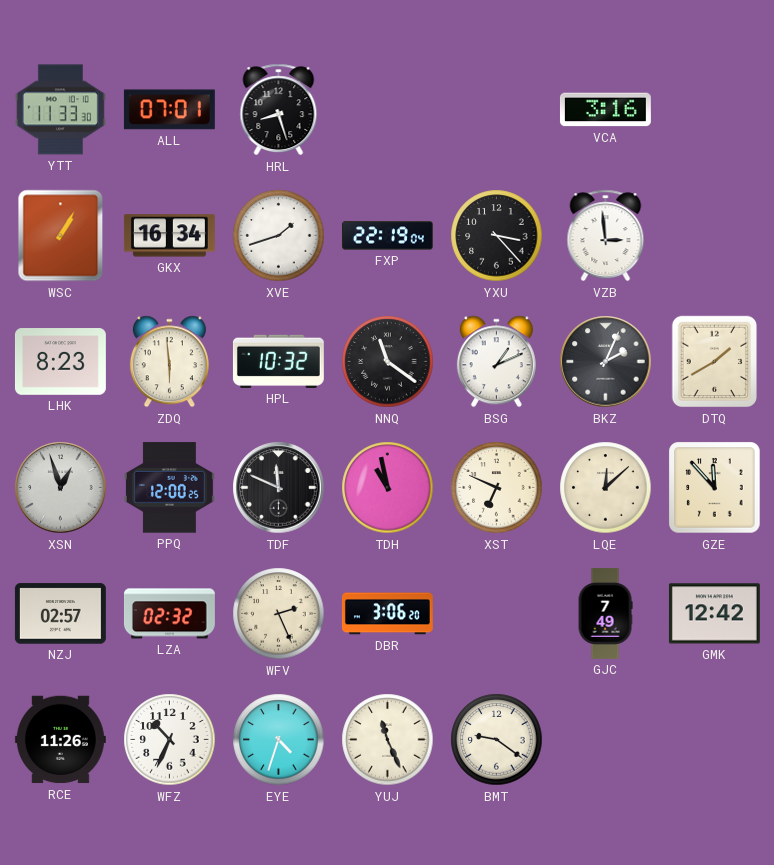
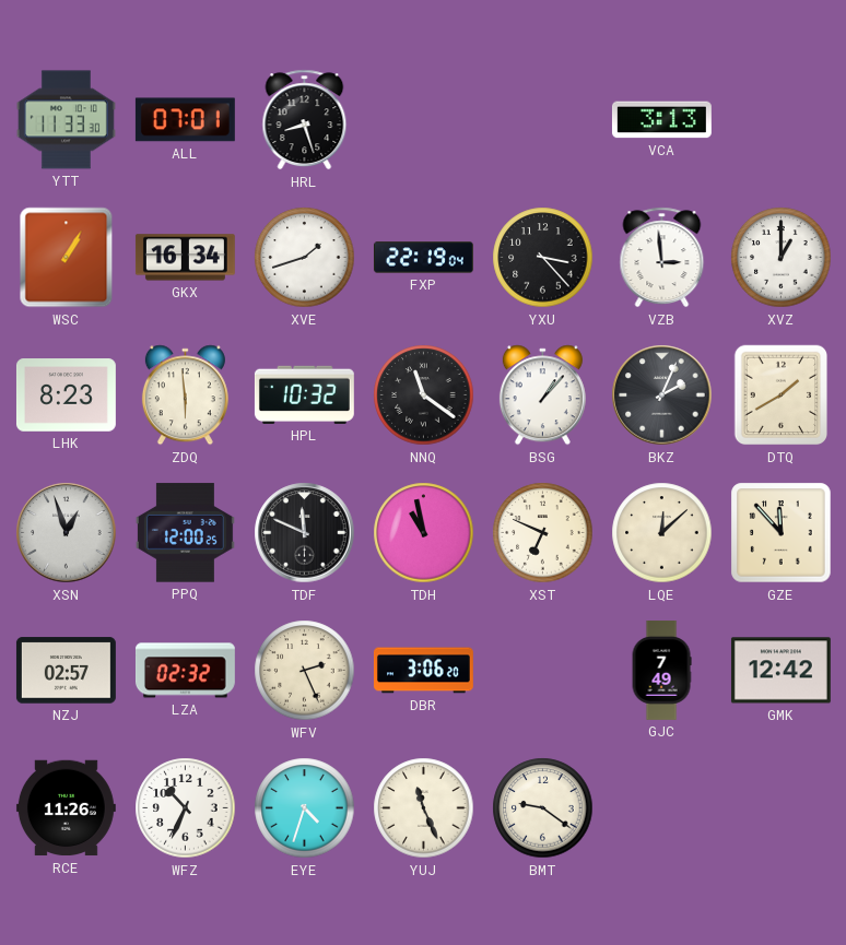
VCA: 3:16 -> 3:13 (661, 120)
XVZ: none -> 1:00 (782, 258)
BSG: 1:11 -> 1:07 (542, 395)
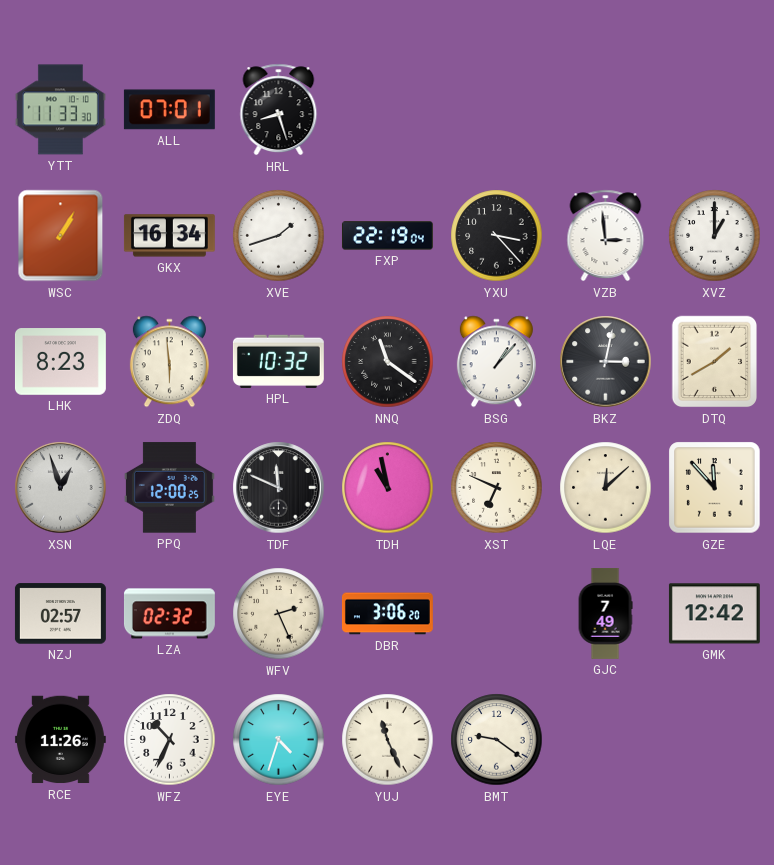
VCA: 3:13 -> none (661, 120)
BKZ: 2:04 -> 3:02 (606, 362)
